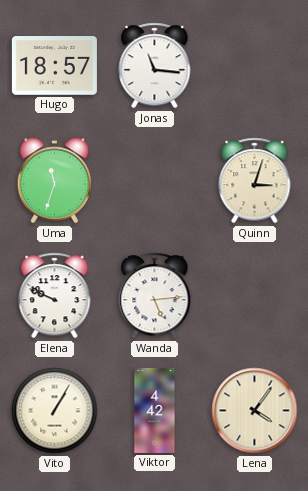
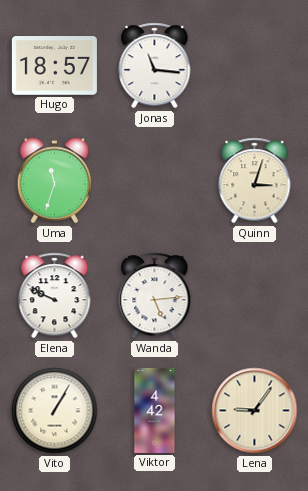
Lena: 4:06 -> 9:06 (255, 411)
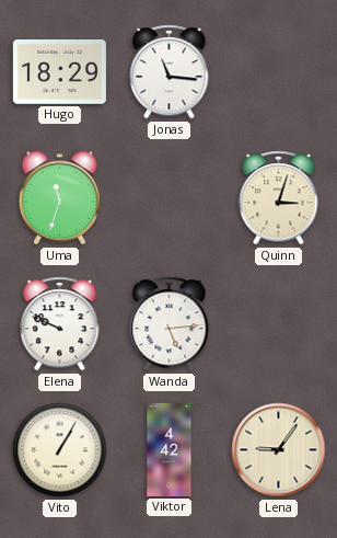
Hugo: 18:57 -> 18:29 (59, 72)
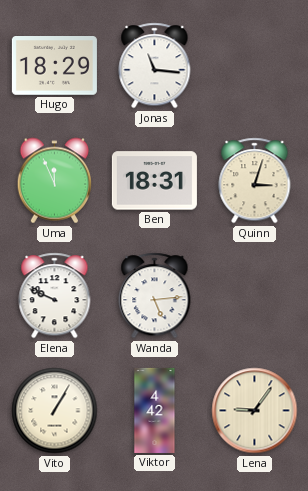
Uma: 11:33 -> 11:56 (55, 181)
Ben: none -> 18:31 (154, 181)
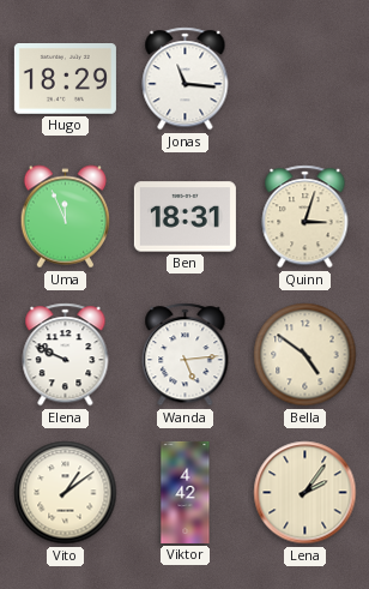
Bella: none -> 4:51 (306, 355)
Vito: 1:05 -> 1:09 (66, 493)
Lena: 9:06 -> 2:06 (306, 493)
